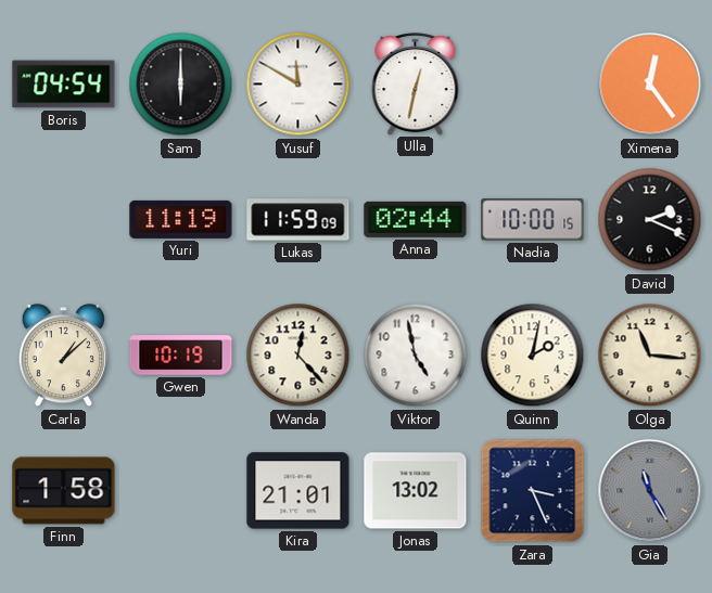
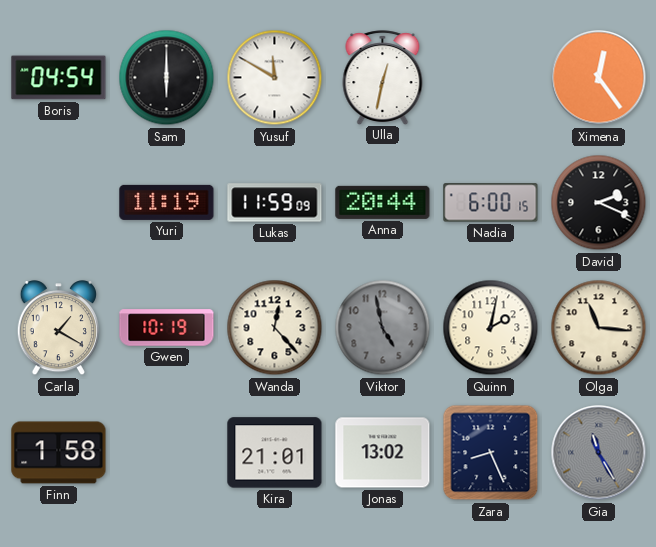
Anna: 02:44 -> 20:44 (383, 202)
Nadia: 10:00 -> 6:00 (491, 203)
Carla: 1:08 -> 1:20 (58, 328)
Viktor dial: white -> grey (383, 328)
Zara: 3:26 -> 8:26 (491, 453)
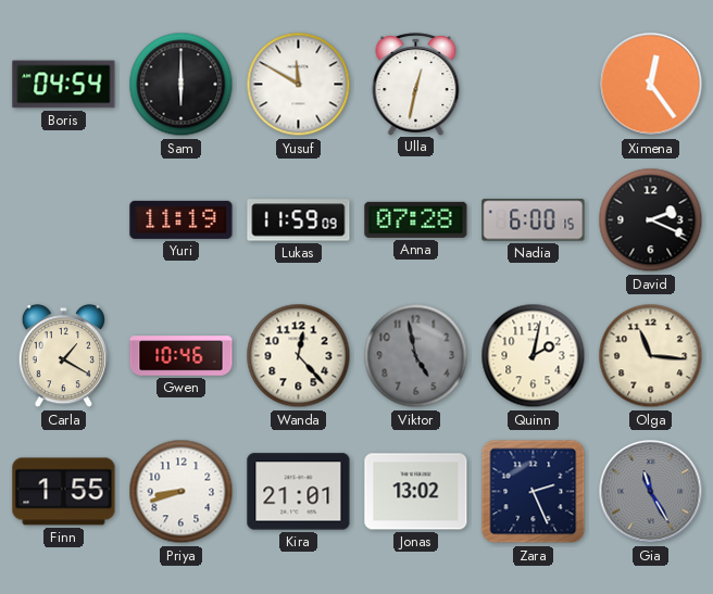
Anna: 20:44 -> 07:28 (416, 219)
Gwen: 10:19 -> 10:46 (182, 356)
Finn: 1:58 -> 1:55 (64, 492)
Priya: none -> 8:42 (182, 492)
Zara: 8:26 -> 2:26 (534, 492)
